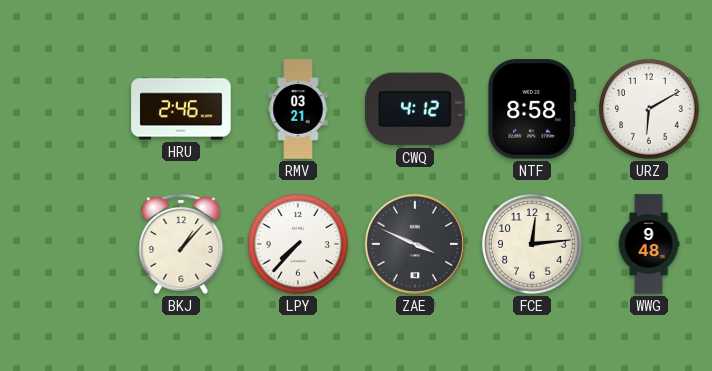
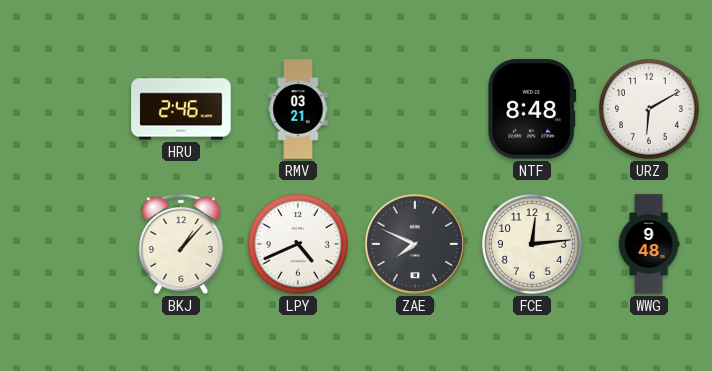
CWQ: 4:12 -> none (415, 109)
NTF: 8:58 -> 8:48 (532, 109)
LPY: 7:37 -> 4:41 (299, 245)
ZAE: 3:49 -> 7:49 (415, 244)
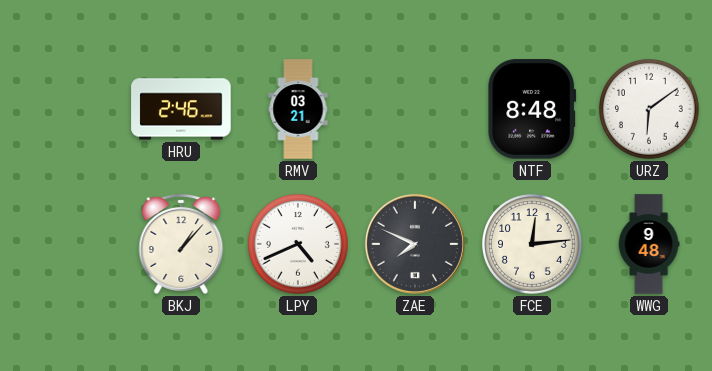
URZ: 6:10 -> 6:09 (650, 110)
